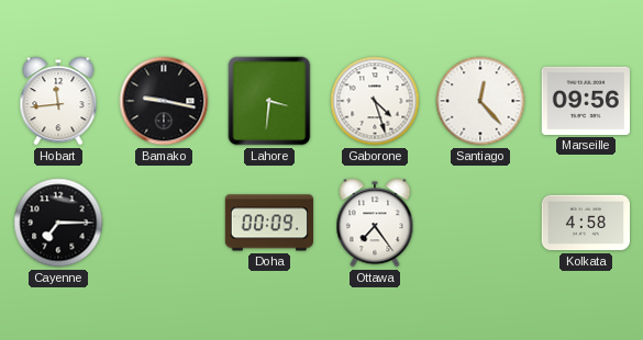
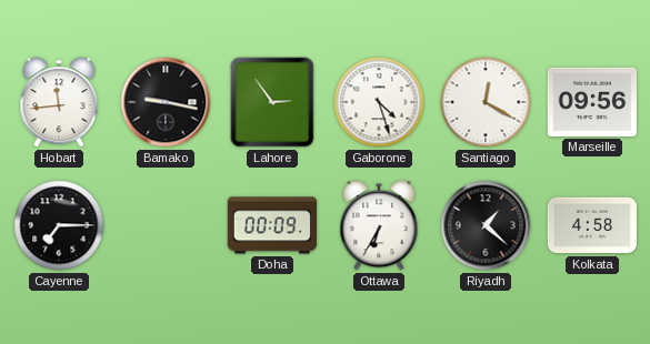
Lahore: 3:31 -> 2:54 (272, 102)
Santiago: 12:23 -> 12:20 (486, 102)
Ottawa: 7:24 -> 6:35 (379, 225)
Riyadh: none -> 1:22 (486, 225)
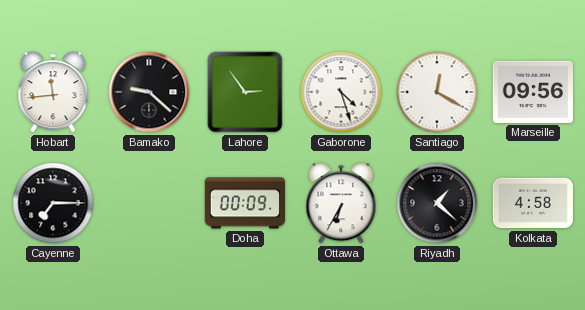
Bamako: 9:17 -> 9:22 (149, 92)
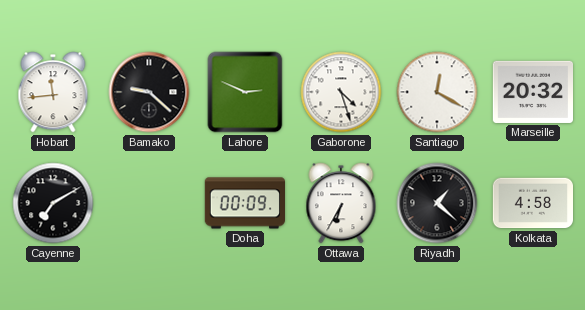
Lahore: 2:54 -> 2:49 (245, 92)
Marseille: 09:56 -> 20:32 (532, 92)
Cayenne: 7:15 -> 7:10 (53, 203)
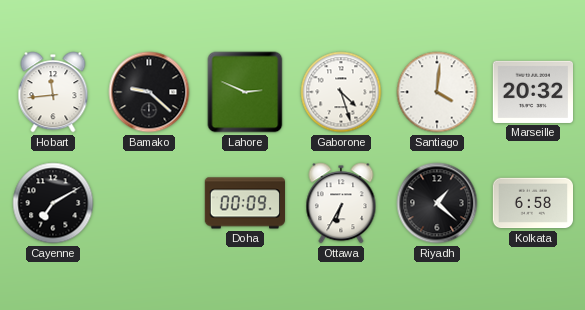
Santiago: 12:20 -> 4:01 (437, 92)
Kolkata: 4:58 -> 6:58 (532, 203)
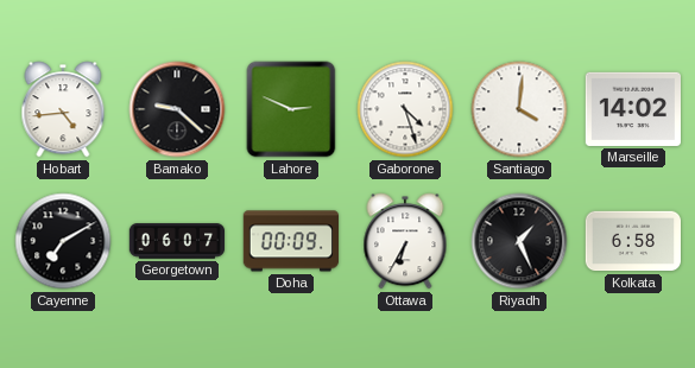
Hobart: 11:44 -> 4:44 (63, 109)
Marseille: 20:32 -> 14:02 (632, 109)
Georgetown: none -> 06:07 (177, 241)
Riyadh: 1:22 -> 1:26 (519, 241)
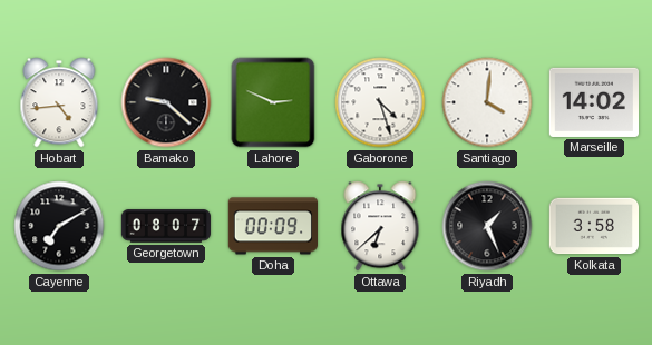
Georgetown: 06:07 -> 08:07 (166, 226)
Ottawa: 6:35 -> 6:38 (380, 226)
Kolkata: 6:58 -> 3:58 (593, 226)
